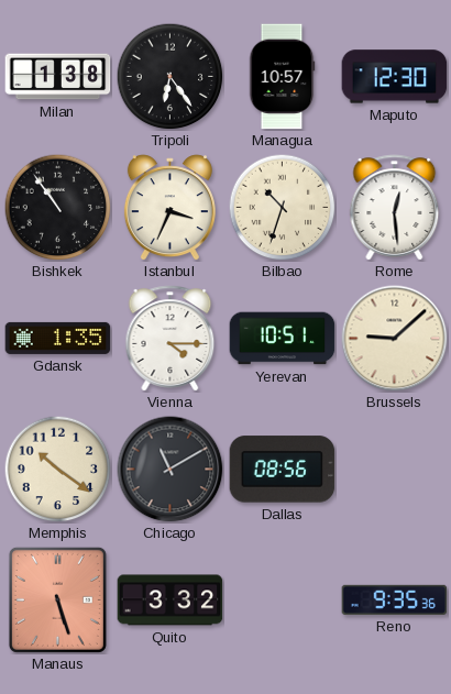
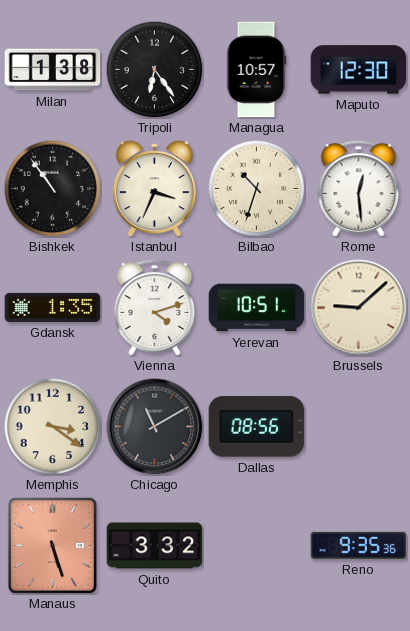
Vienna: 4:15 -> 4:12 (155, 308)
Memphis: 10:21 -> 3:21 (52, 426)
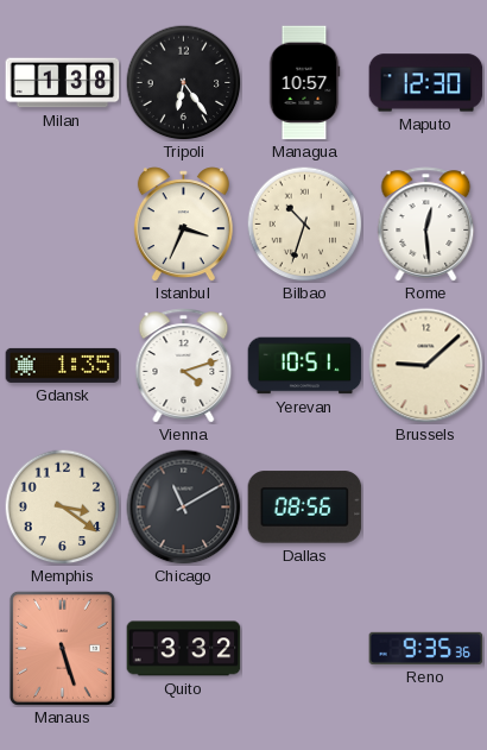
Bishkek: 10:54 -> none (52, 188)
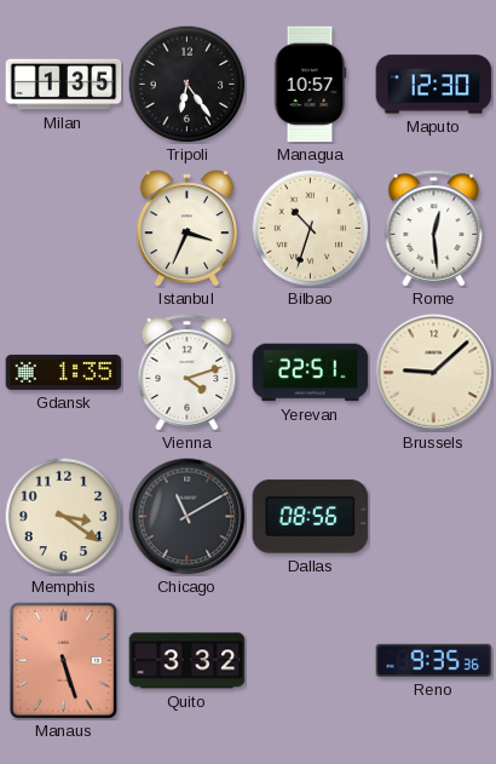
Milan: 1:38 -> 1:35 (64, 85)
Yerevan: 10:51 -> 22:51 (311, 373)
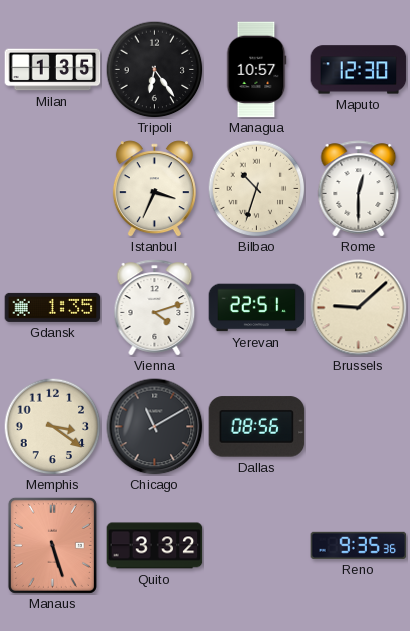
Rome: 12:29 -> 12:30 (359, 189)
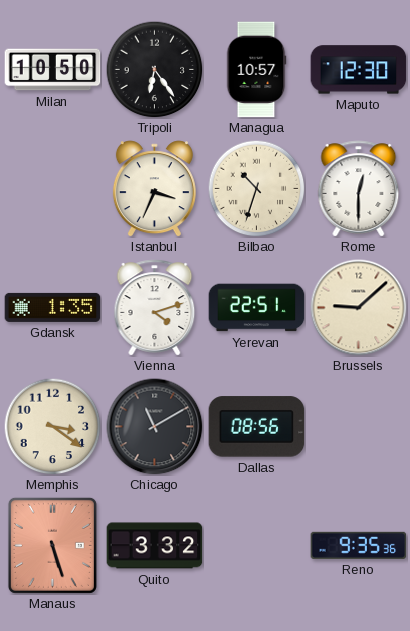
Milan: 1:35 -> 10:50 (53, 70)
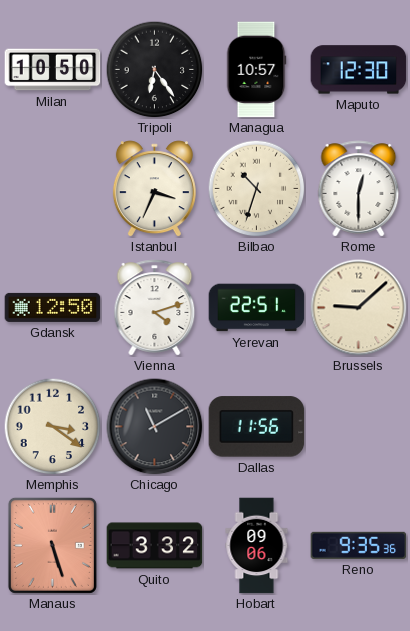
Gdansk: 1:35 -> 12:50 (53, 307)
Dallas: 08:56 -> 11:56 (257, 427)
Hobart: none -> 09:06 (257, 546)
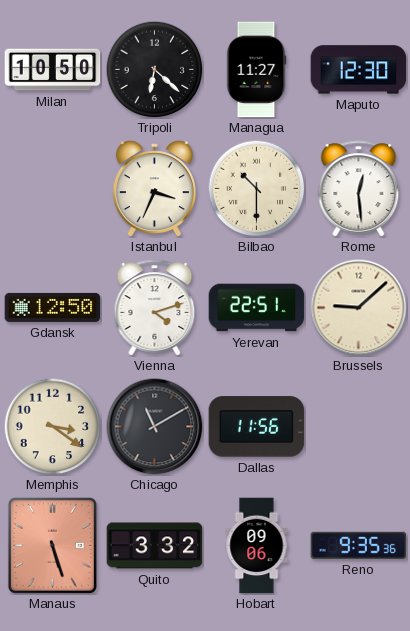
Tripoli: 6:24 -> 6:22 (154, 69)
Managua: 10:57 -> 11:27 (256, 70)
Bilbao: 10:33 -> 10:30 (256, 188)
Rome: 12:30 -> 12:29 (359, 189)
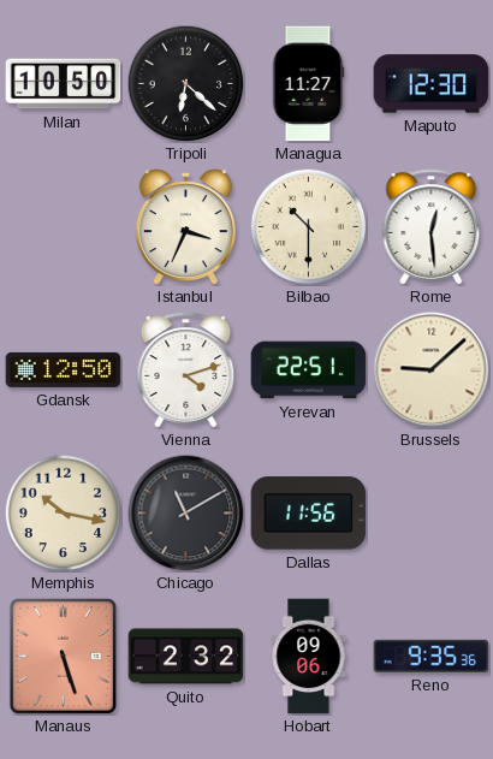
Memphis: 3:21 -> 10:17 (63, 512)
Quito: 3:32 -> 2:32 (186, 657)
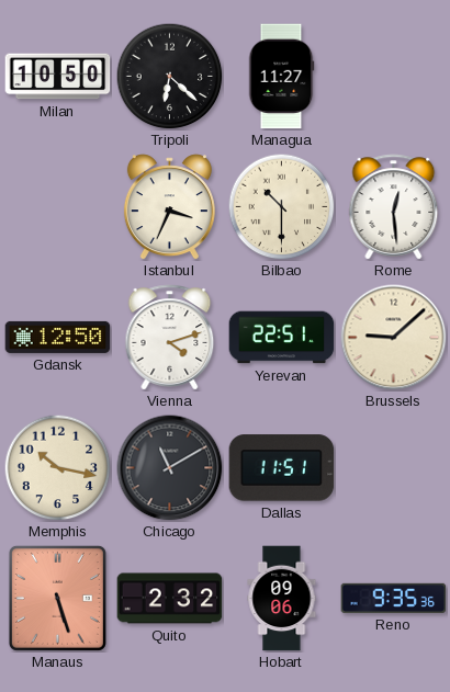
Maputo: 12:30 -> none (432, 84)
Dallas: 11:56 -> 11:51 (282, 468)
